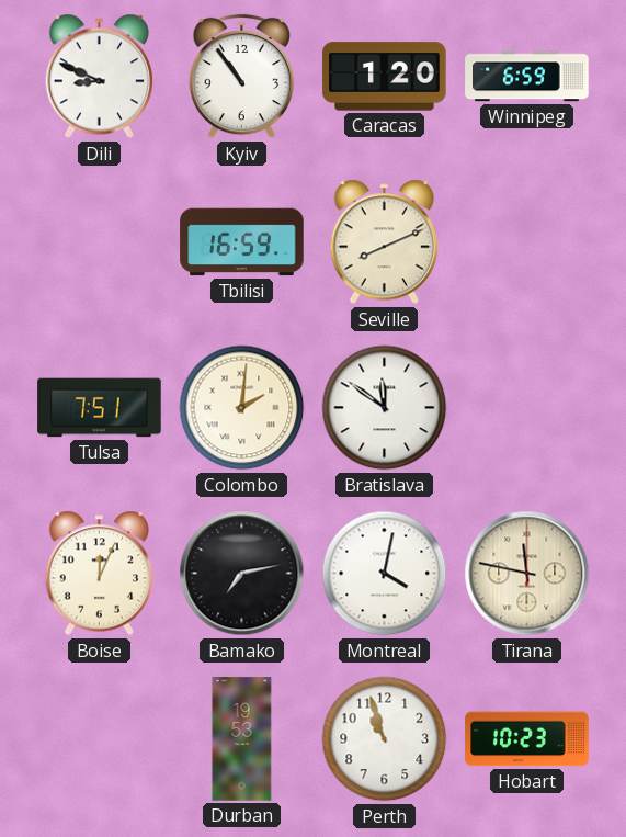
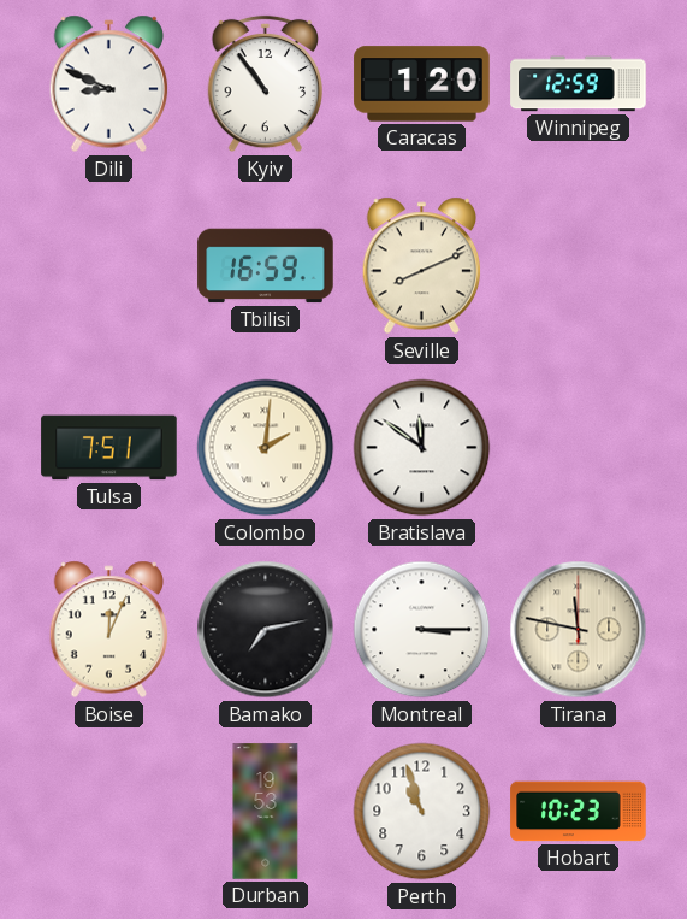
Winnipeg: 6:59 -> 12:59 (579, 84)
Montreal: 4:02 -> 3:15 (422, 630)
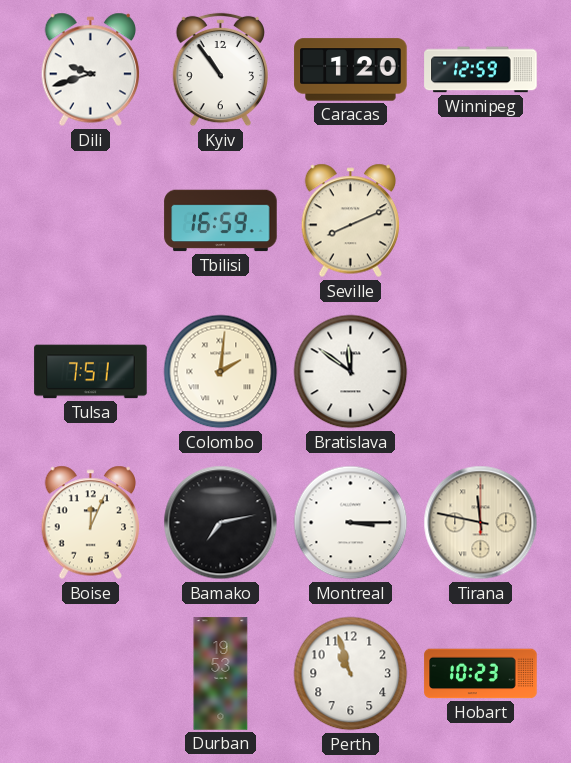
Dili: 8:49 -> 9:42 (91, 70)
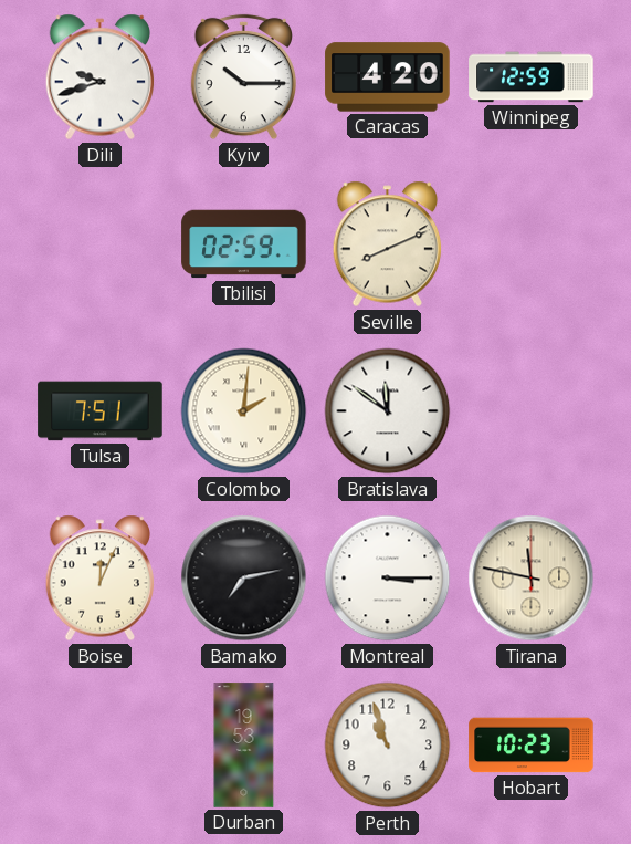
Kyiv: 10:54 -> 10:15 (243, 77)
Caracas: 1:20 -> 4:20 (388, 77)
Tbilisi: 16:59 -> 02:59 (244, 244)
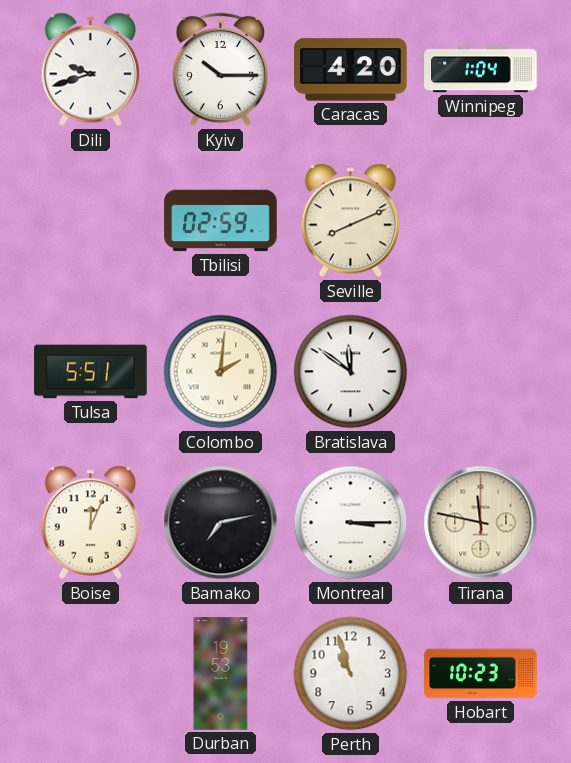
Winnipeg: 12:59 -> 1:04 (481, 70)
Tulsa: 7:51 -> 5:51 (91, 372)
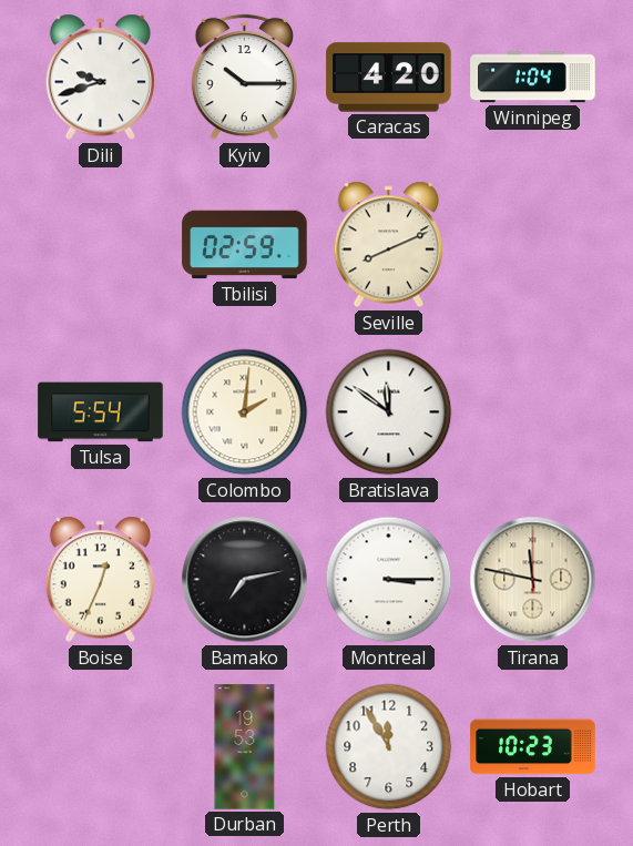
Tulsa: 5:51 -> 5:54 (101, 412)
Boise: 12:04 -> 12:34 (101, 580)
Perth: 10:57 -> 11:55 (389, 747)
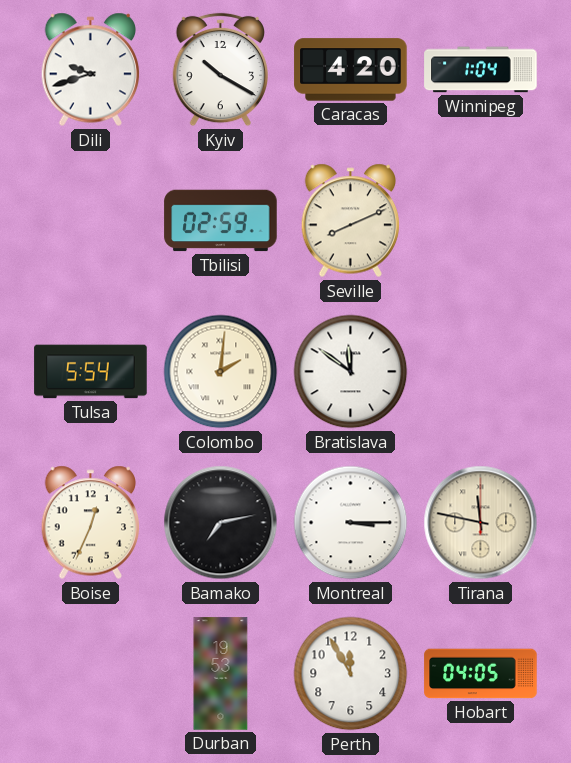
Kyiv: 10:15 -> 10:20 (220, 70)
Hobart: 10:23 -> 04:05 (481, 674)
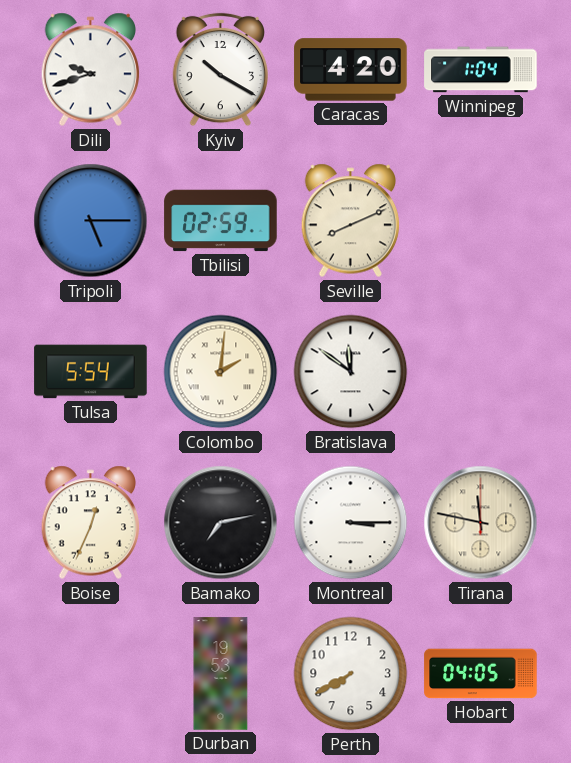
Tripoli: none -> 5:15 (91, 221)
Perth: 11:55 -> 7:40 (351, 674)
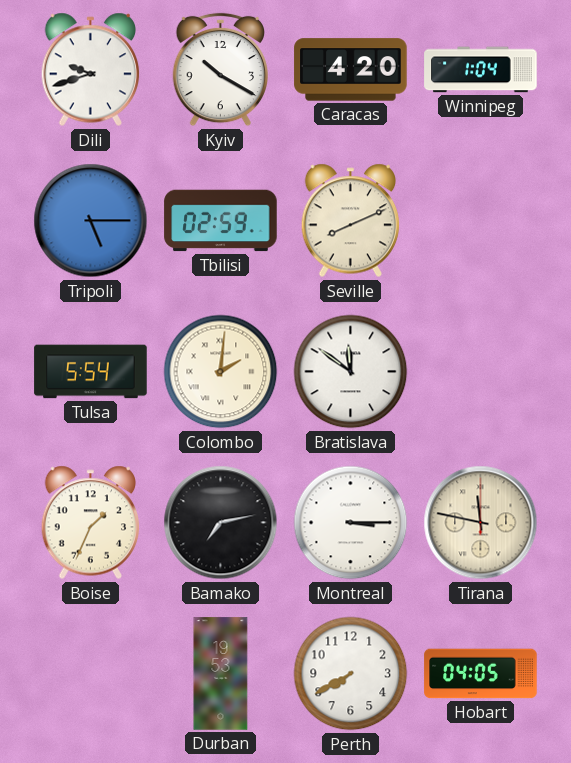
Boise: 12:34 -> 1:34 (91, 523)
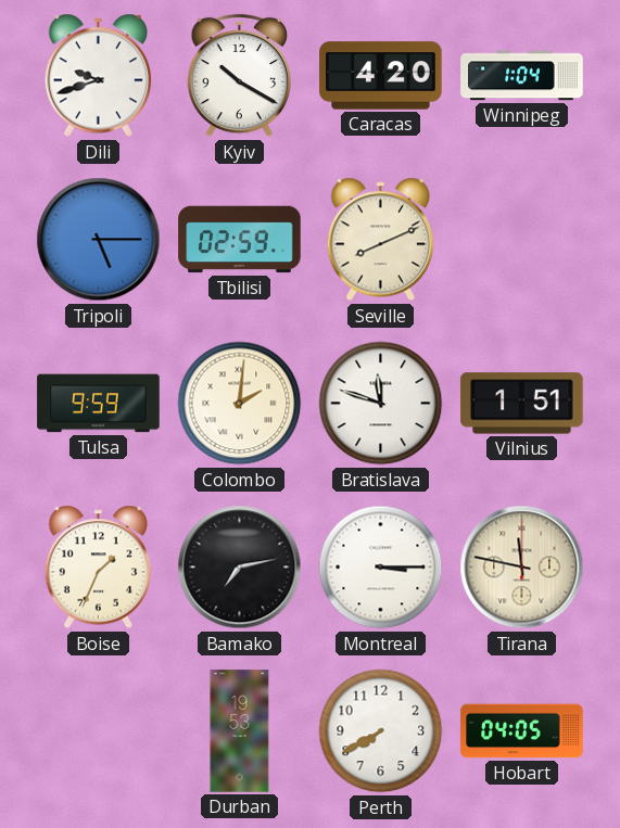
Tulsa: 5:54 -> 9:59 (99, 404)
Bratislava: 11:51 -> 11:48 (381, 404)
Vilnius: none -> 1:51 (522, 404)
